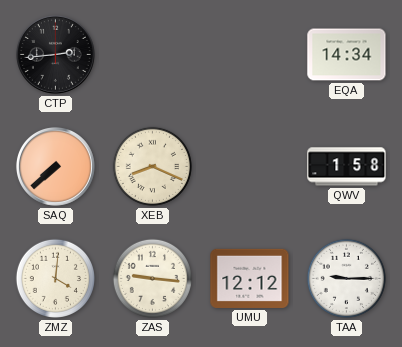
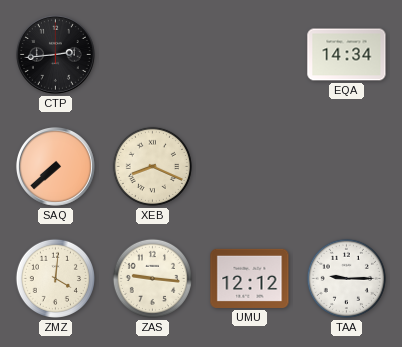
QWV: 1:58 -> none (347, 167)
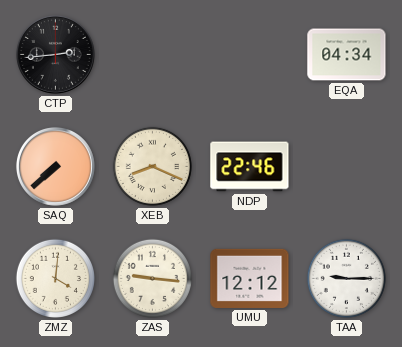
EQA: 14:34 -> 04:34 (347, 55)
NDP: none -> 22:46 (250, 167)
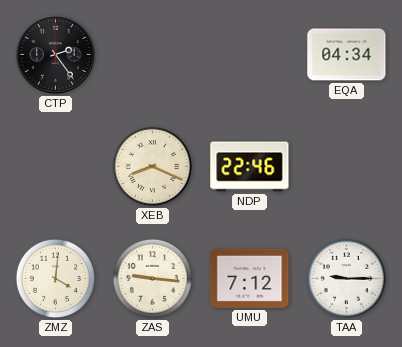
CTP: 2:44 -> 2:24 (55, 54)
SAQ: 7:38 -> none (55, 166)
UMU: 12:12 -> 7:12 (250, 278)
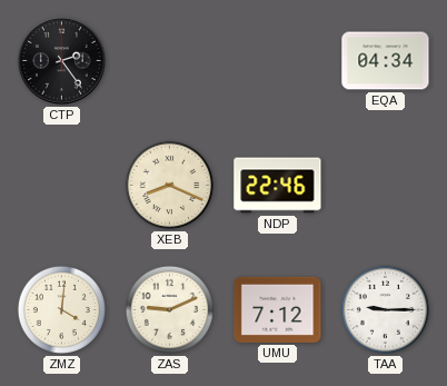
ZAS: 9:16 -> 9:11 (169, 309)
